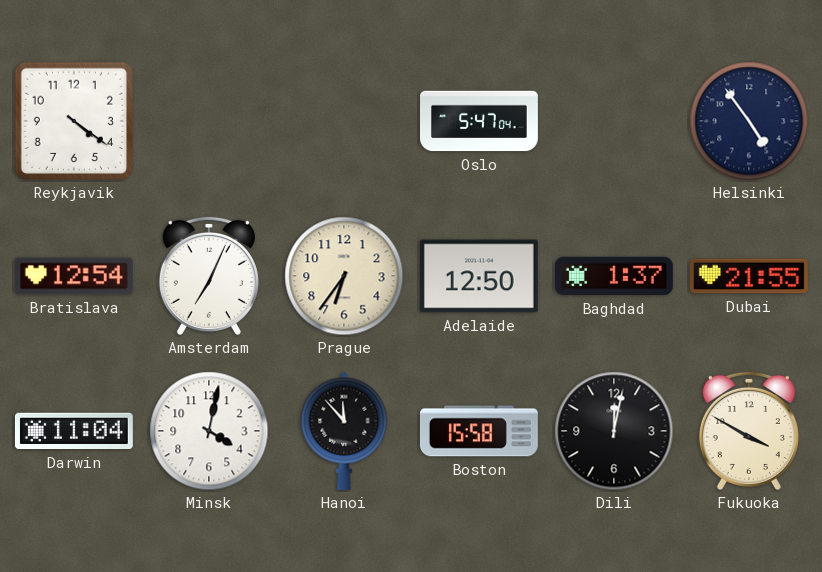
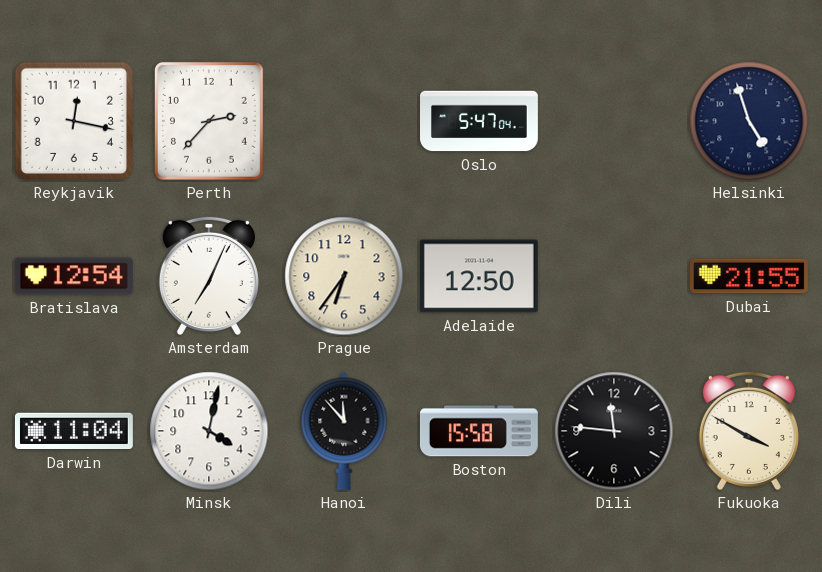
Reykjavik: 4:21 -> 12:17 (74, 121)
Perth: none -> 2:37 (209, 121)
Helsinki: 4:54 -> 4:57 (749, 121)
Baghdad: 1:37 -> none (614, 276)
Dili: 12:02 -> 11:46 (614, 431)
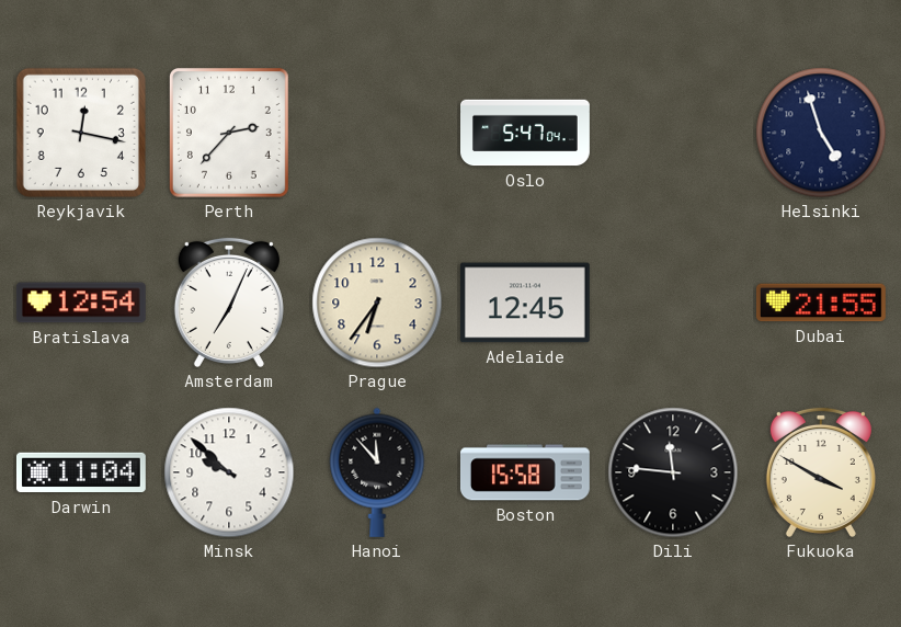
Adelaide: 12:50 -> 12:45 (525, 303)
Minsk: 4:02 -> 9:52 (229, 472)
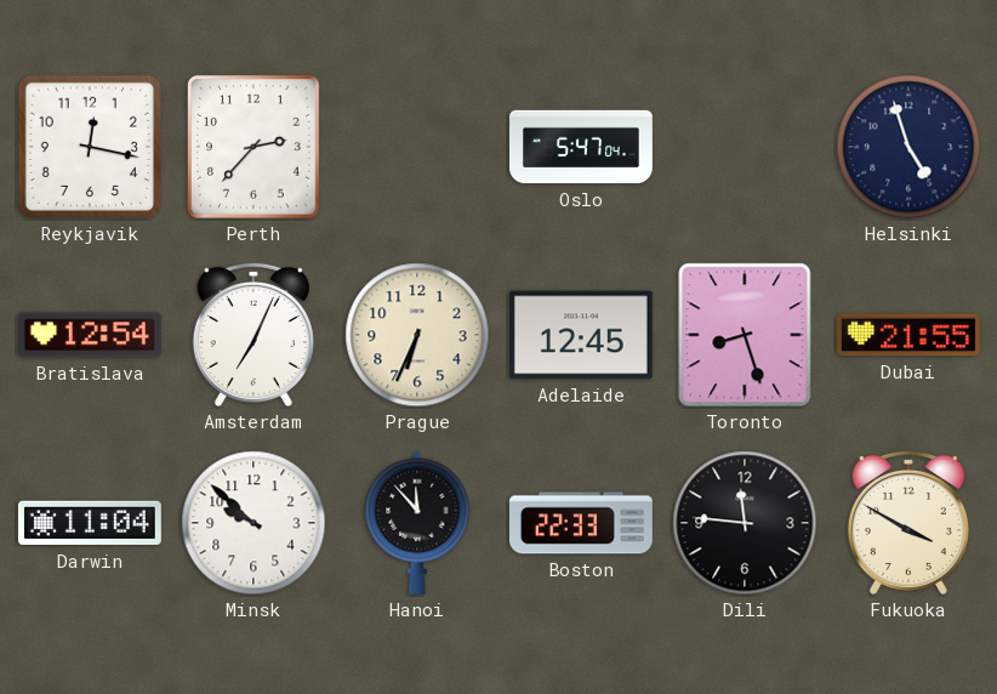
Prague: 6:36 -> 6:34 (417, 335)
Toronto: none -> 8:27 (745, 335)
Boston: 15:58 -> 22:33 (581, 523)
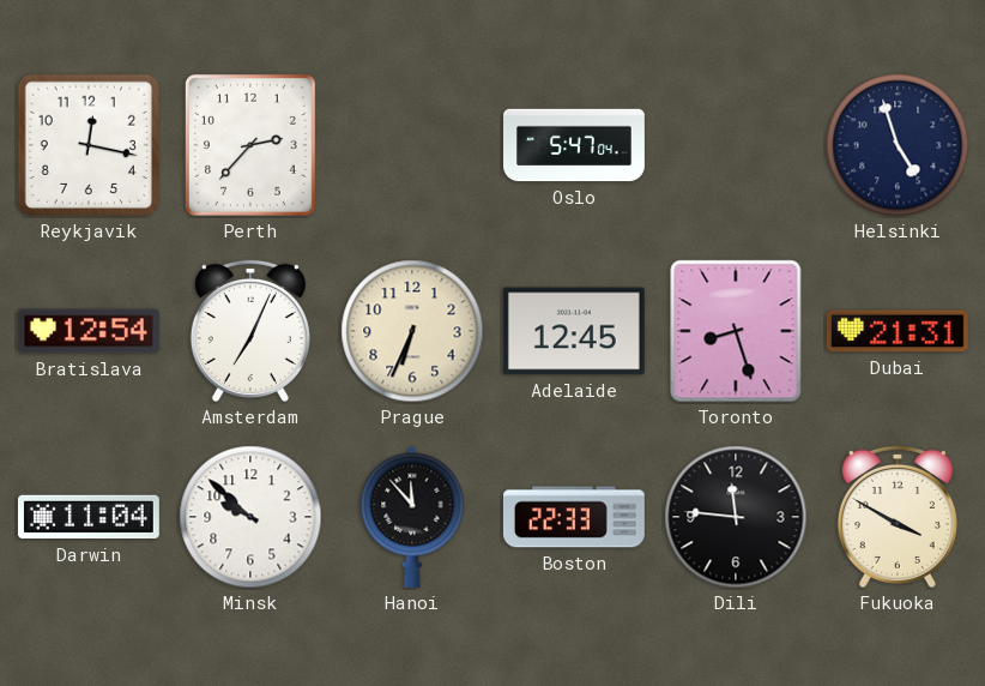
Dubai: 21:55 -> 21:31 (898, 331)
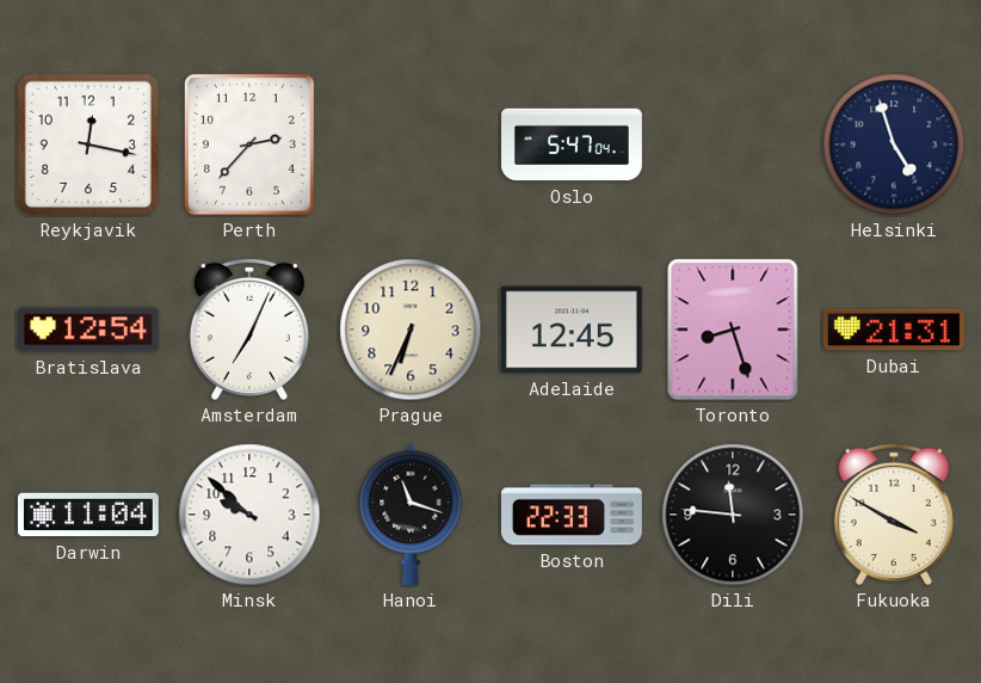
Hanoi: 11:53 -> 11:18 (411, 515)
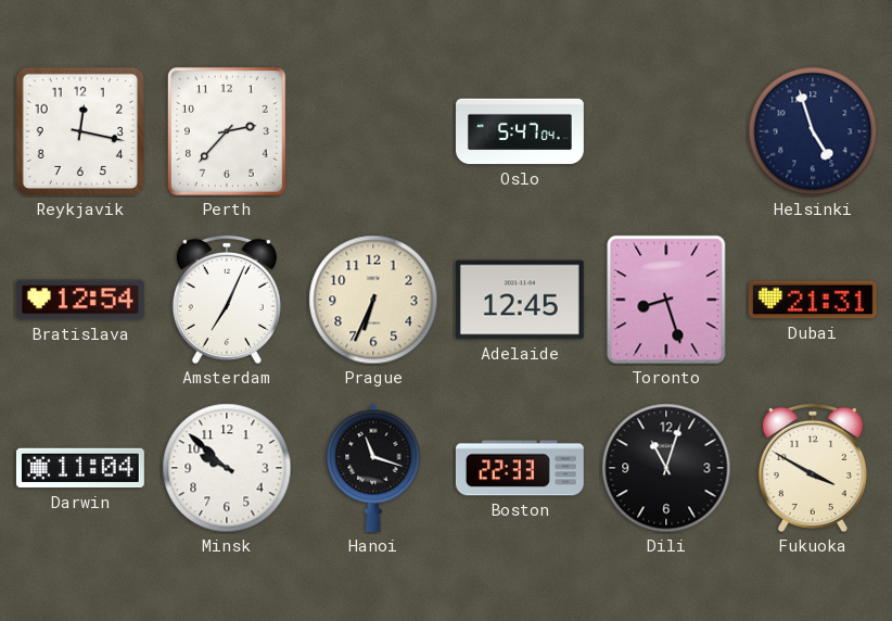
Dili: 11:46 -> 11:03 (666, 468)
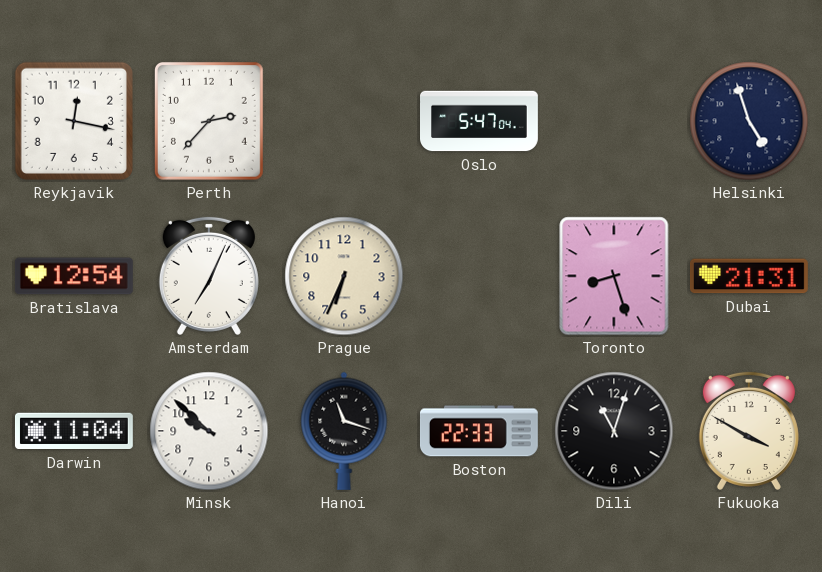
Adelaide: 12:45 -> none (520, 300)
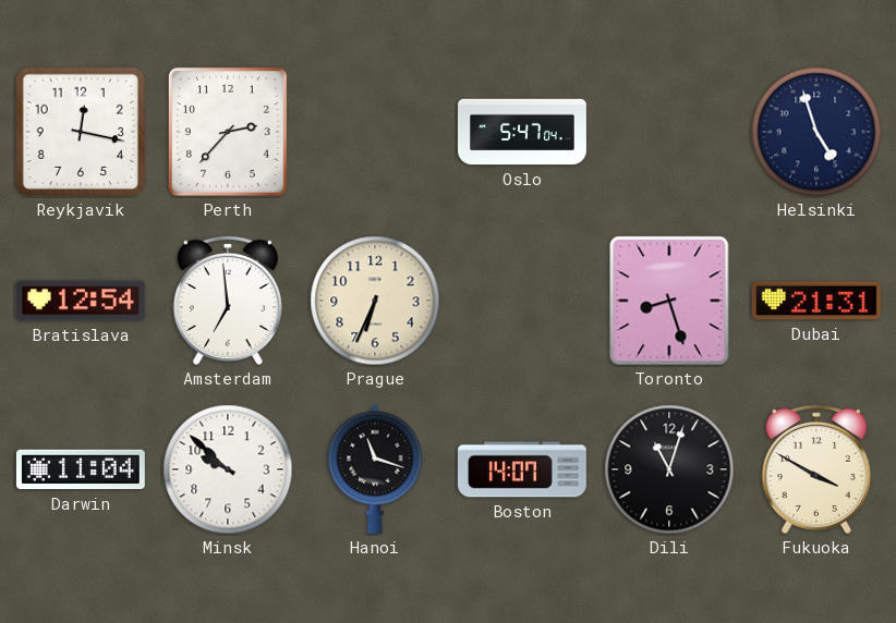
Amsterdam: 7:04 -> 6:59 (228, 301)
Boston: 22:33 -> 14:07 (522, 469)
